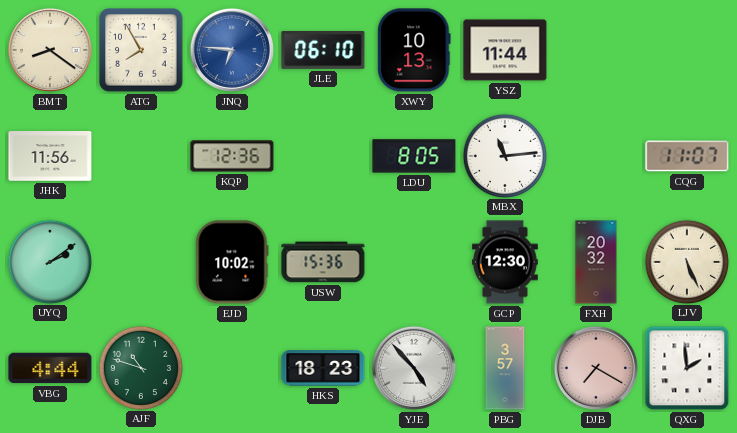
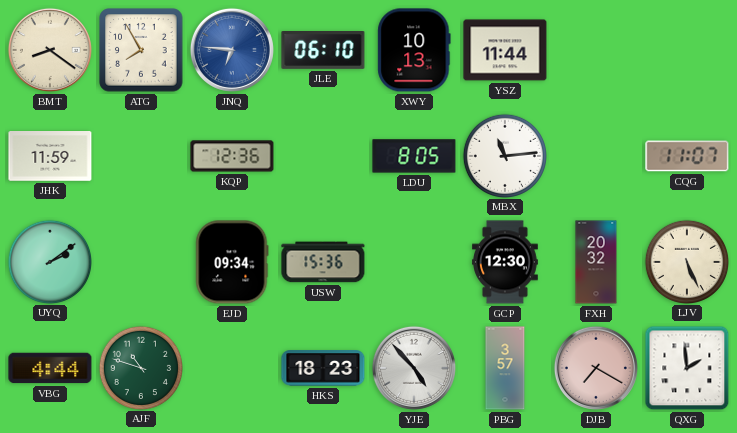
JHK: 11:56 -> 11:59 (50, 156)
EJD: 10:02 -> 09:34 (232, 262)
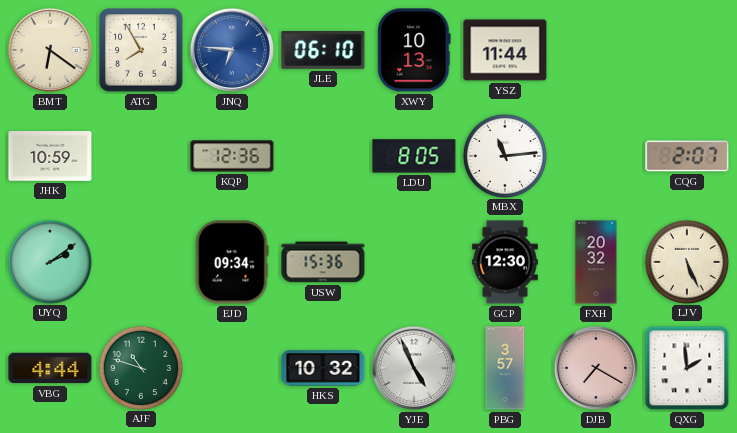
BMT: 8:21 -> 6:21 (50, 50)
JHK: 11:59 -> 10:59 (50, 156)
CQG: 11:07 -> 2:07 (687, 156)
HKS: 18:23 -> 10:32 (323, 368)
YJE: 4:53 -> 4:56 (414, 368)
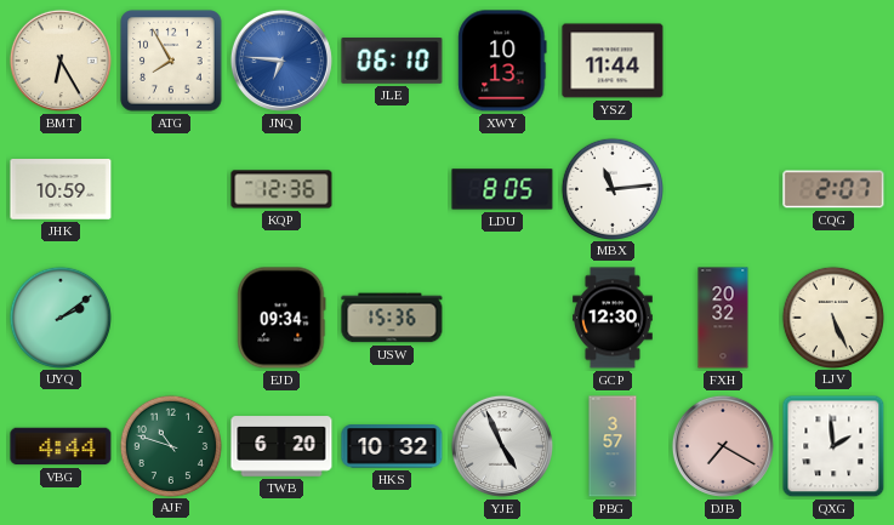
BMT: 6:21 -> 6:25 (61, 61)
TWB: none -> 6:20 (281, 446)
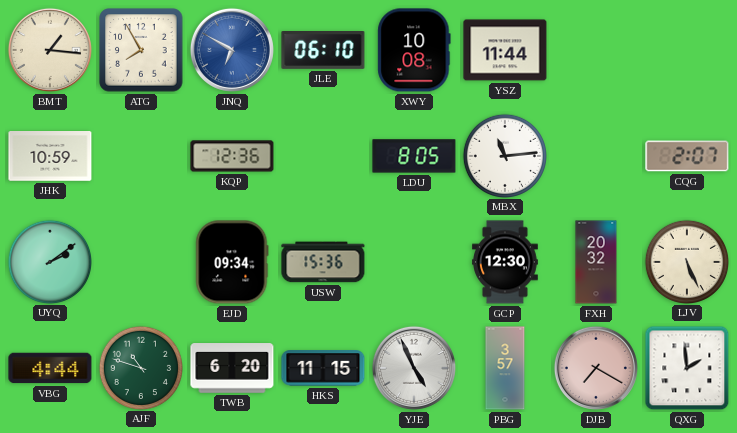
BMT: 6:25 -> 1:16 (50, 50)
JNQ: 6:46 -> 6:50 (232, 50)
XWY: 10:13 -> 10:08 (414, 50)
HKS: 10:32 -> 11:15 (323, 368)
